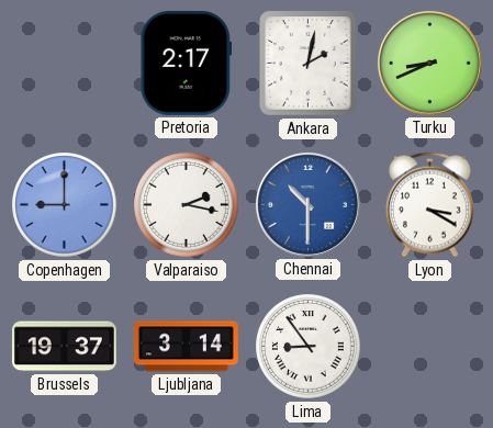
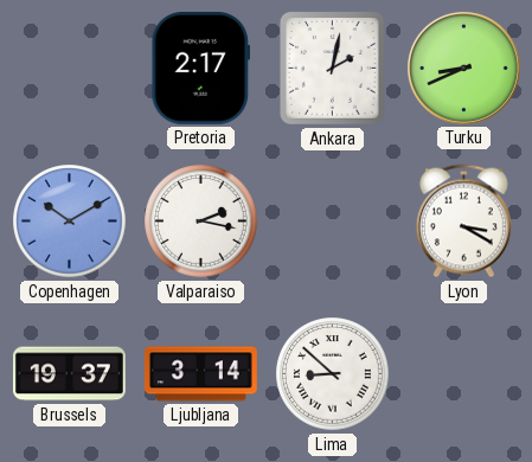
Copenhagen: 9:00 -> 10:10 (70, 222)
Chennai: 10:30 -> none (307, 204)
Lima: 8:54 -> 8:52 (333, 374)
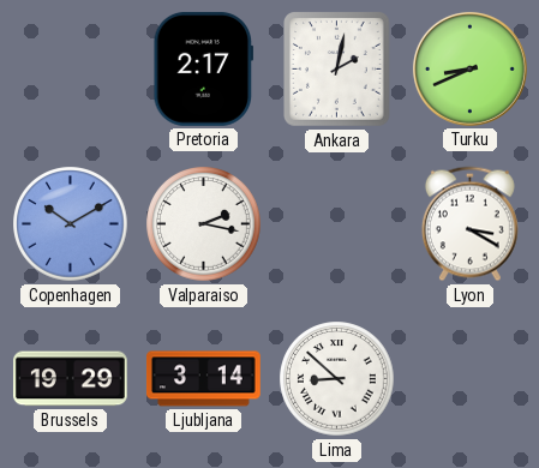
Brussels: 19:37 -> 19:29 (70, 379)
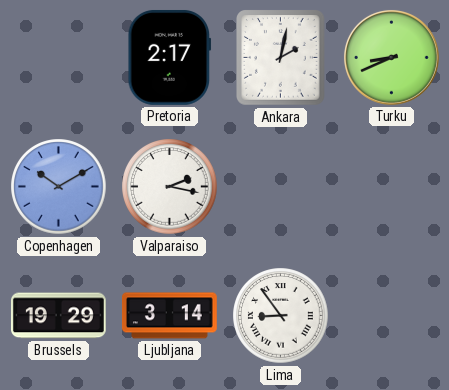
Lyon: 3:20 -> none (469, 224)
Lima: 8:52 -> 8:54 (281, 316)
